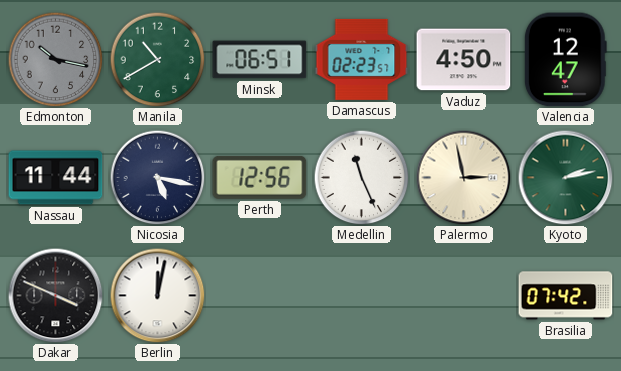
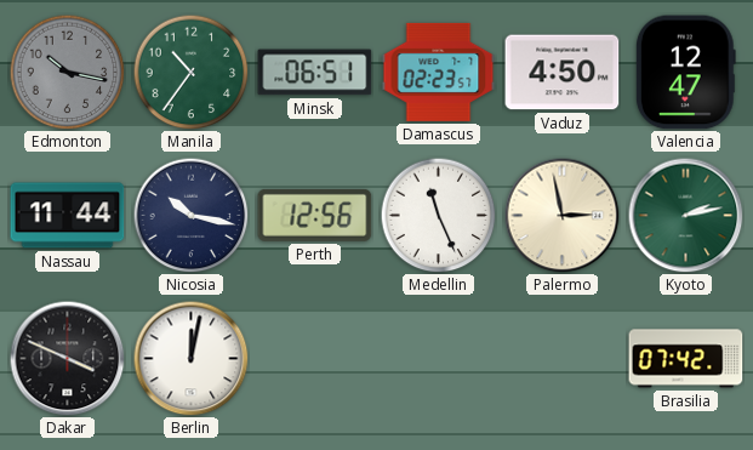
Manila: 10:40 -> 10:36 (190, 72)
Nicosia: 5:17 -> 10:17 (190, 215)
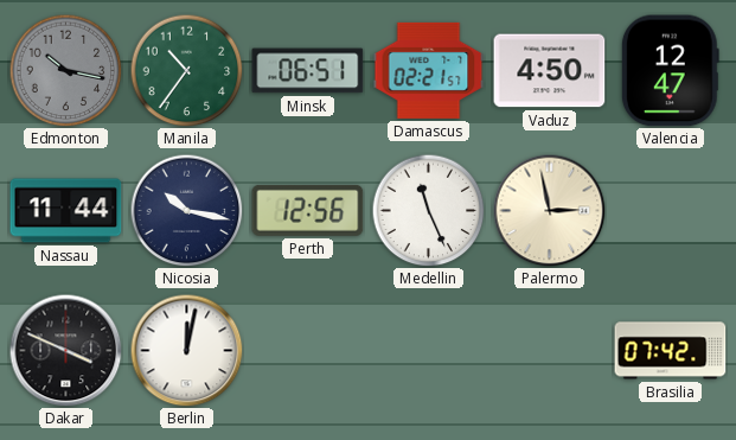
Damascus: 02:23 -> 02:21 (429, 70)
Kyoto: 2:13 -> none (685, 215)
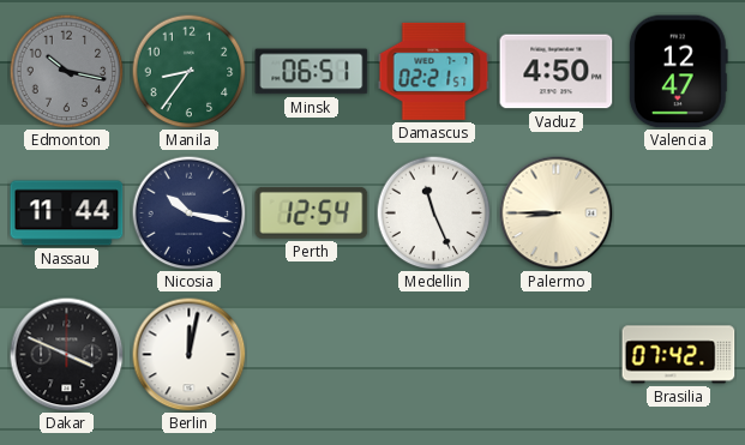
Manila: 10:36 -> 8:36 (188, 71)
Perth: 12:56 -> 12:54 (312, 212)
Palermo: 2:58 -> 8:45 (555, 212)
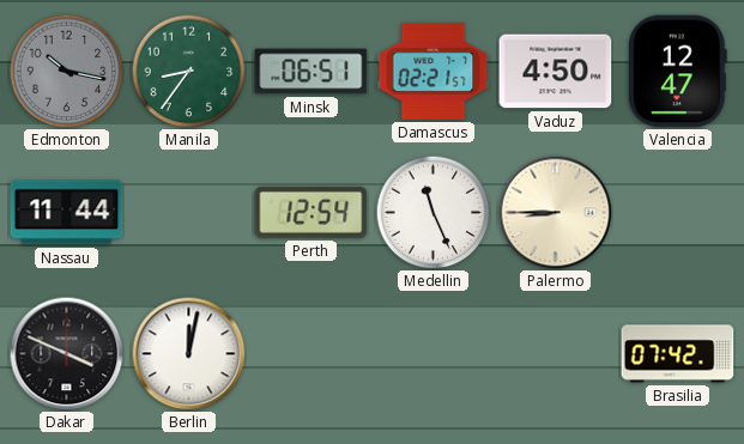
Nicosia: 10:17 -> none (188, 212)
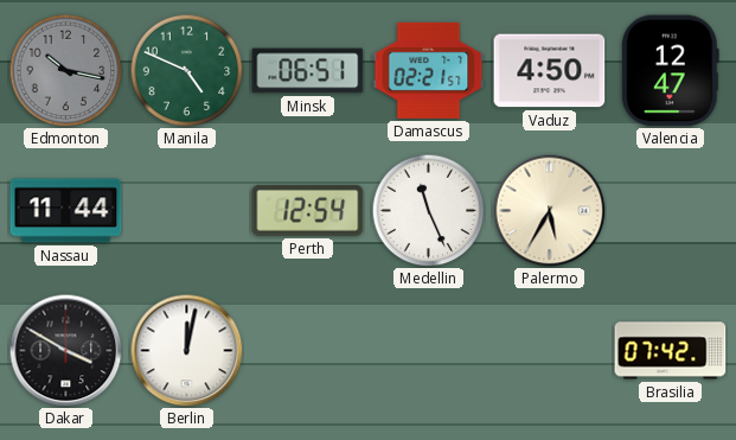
Manila: 8:36 -> 4:49 (186, 70)
Palermo: 8:45 -> 5:35 (549, 210)
Dakar: 3:49 -> 3:50 (65, 350)
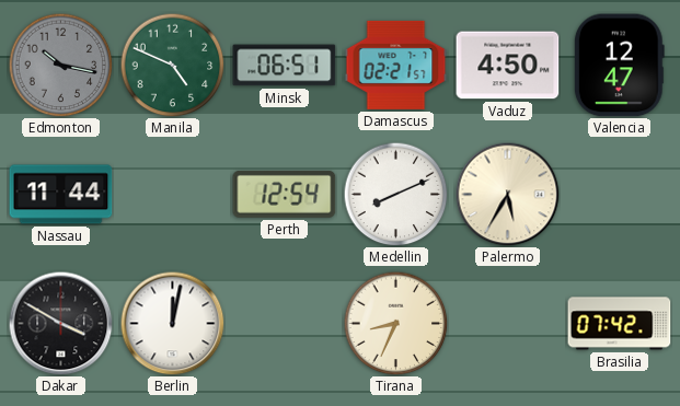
Medellin: 11:26 -> 8:11 (395, 194)
Tirana: none -> 8:34 (395, 323)
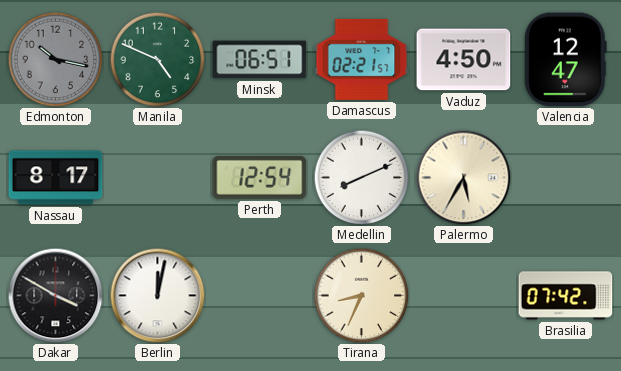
Nassau: 11:44 -> 8:17 (56, 178)
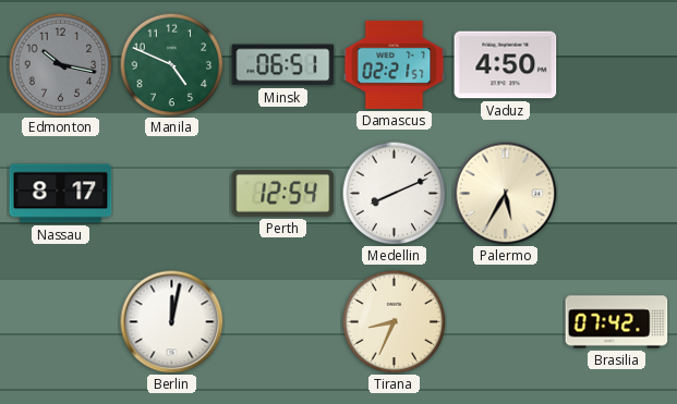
Valencia: 12:47 -> none (565, 60)
Dakar: 3:50 -> none (55, 295)
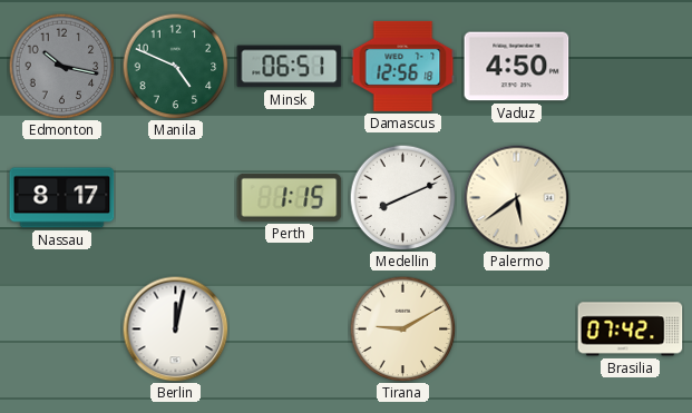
Damascus: 02:21 -> 12:56 (403, 66)
Perth: 12:54 -> 1:15 (290, 197)
Palermo: 5:35 -> 5:39 (516, 197)
Tirana: 8:34 -> 9:10 (402, 328)
